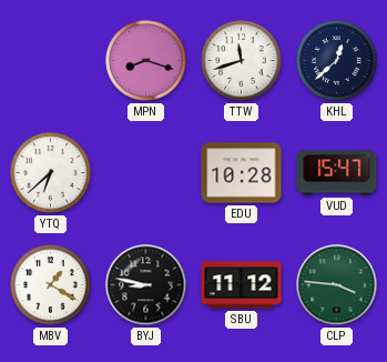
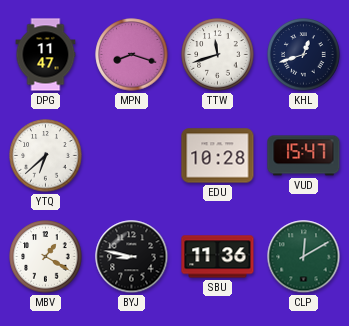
DPG: none -> 11:47 (46, 55)
KHL: 12:38 -> 12:42 (304, 55)
SBU: 11:12 -> 11:36 (218, 257)
CLP: 3:46 -> 12:10 (304, 257)
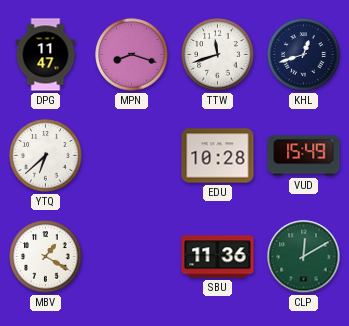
VUD: 15:47 -> 15:49 (304, 156)
BYJ: 8:47 -> none (132, 257)
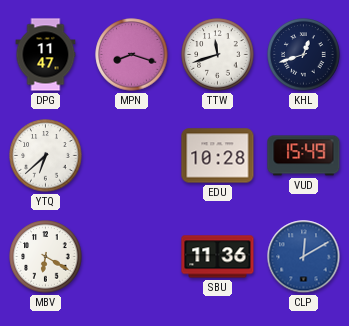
MBV: 1:20 -> 6:20 (46, 257)
CLP dial: green -> blue (304, 257)
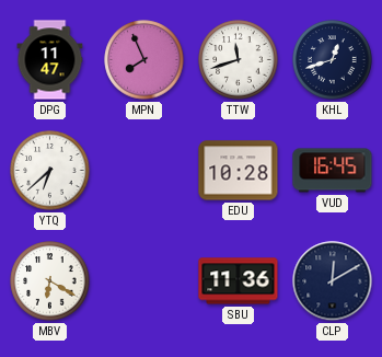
MPN: 8:18 -> 7:56 (144, 60)
VUD: 15:49 -> 16:45 (333, 171)
CLP dial: blue -> navy (333, 281)
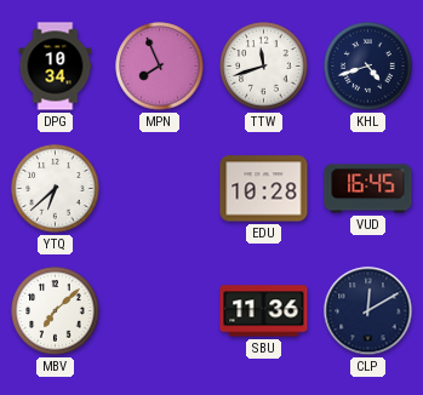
DPG: 11:47 -> 10:34 (56, 67)
KHL: 12:42 -> 4:42 (368, 67)
MBV: 6:20 -> 7:08 (56, 311)
